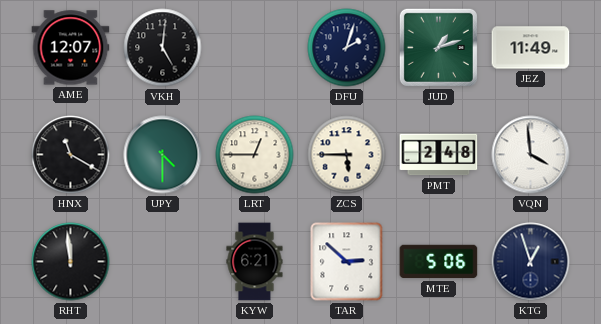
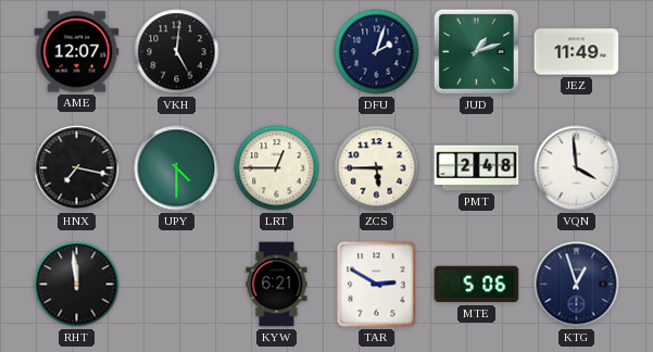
HNX: 11:20 -> 7:17 (77, 168)
TAR: 2:52 -> 2:50 (377, 285)
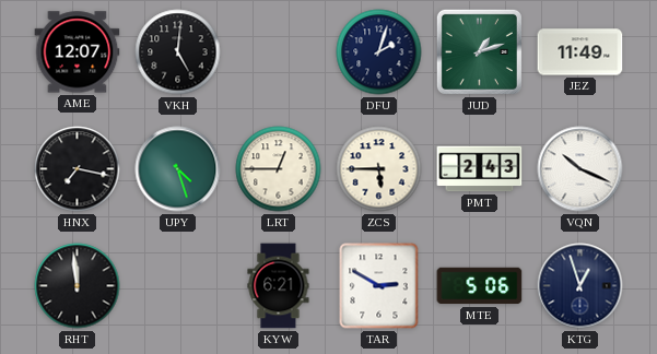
UPY: 4:30 -> 4:27 (178, 169)
PMT: 2:48 -> 2:43 (480, 169)
VQN: 3:59 -> 10:19 (580, 169)
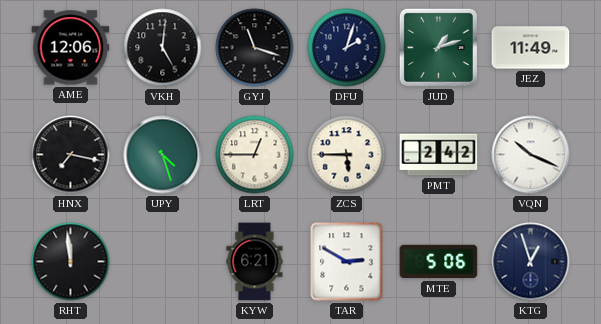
AME: 12:07 -> 12:06 (71, 48)
GYJ: none -> 11:18 (255, 48)
PMT: 2:43 -> 2:42 (439, 155)
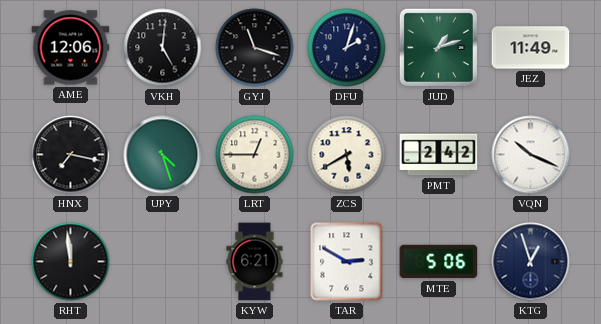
ZCS: 5:45 -> 5:40 (347, 155)
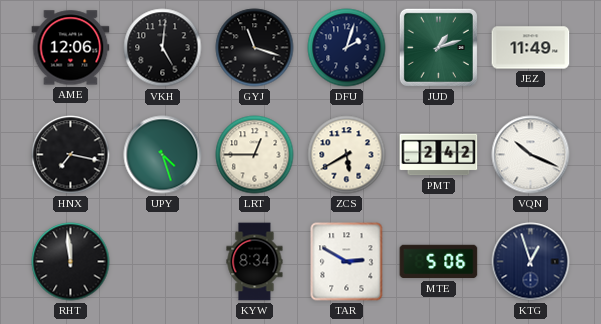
KYW: 6:21 -> 8:34 (255, 262)
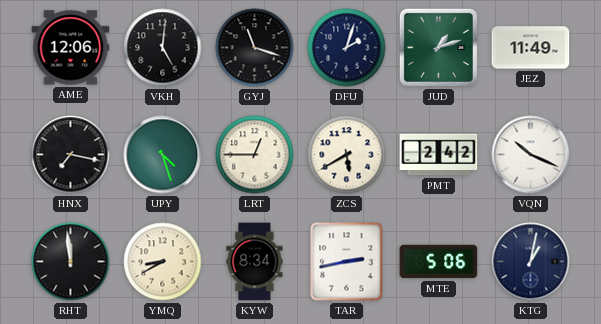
YMQ: none -> 8:40 (163, 262)
TAR: 2:50 -> 2:43 (347, 262)
KTG: 12:57 -> 1:02 (531, 262)
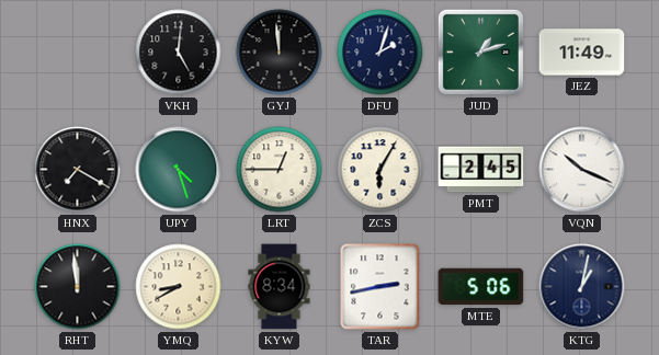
AME: 12:06 -> none (71, 48)
GYJ: 11:18 -> 11:59 (280, 53)
HNX: 7:17 -> 7:20 (78, 170)
ZCS: 5:40 -> 6:05 (380, 170)
PMT: 2:42 -> 2:45 (481, 170)
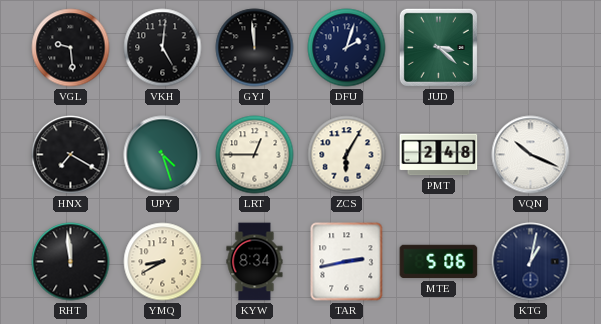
VGL: none -> 9:29 (71, 48)
JUD: 1:12 -> 3:22 (438, 47)
JEZ: 11:49 -> none (582, 53)
PMT: 2:45 -> 2:48 (439, 155)
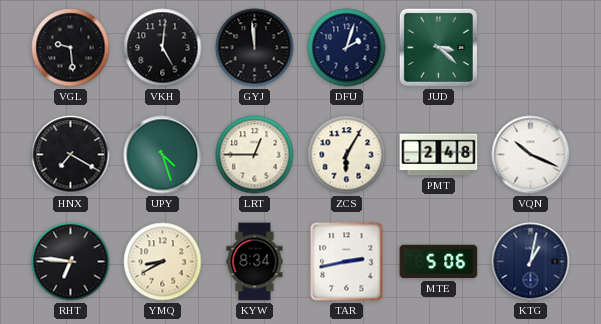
RHT: 11:59 -> 6:46 (71, 262)
